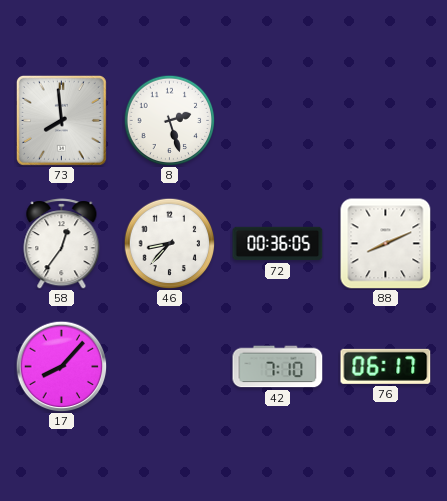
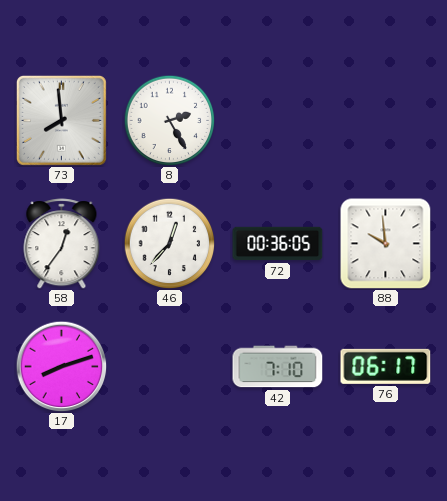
8: 2:27 -> 2:25 (169, 120)
46: 8:37 -> 12:37 (169, 243)
88: 8:11 -> 9:59 (386, 244)
17: 8:07 -> 8:12 (61, 366)
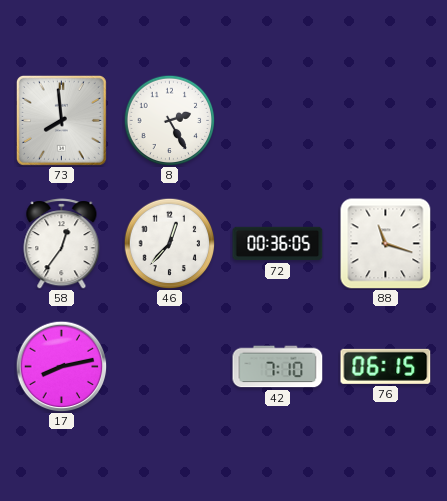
88: 9:59 -> 11:18 (386, 244)
17: 8:12 -> 8:13 (61, 366)
76: 06:17 -> 06:15 (386, 366)
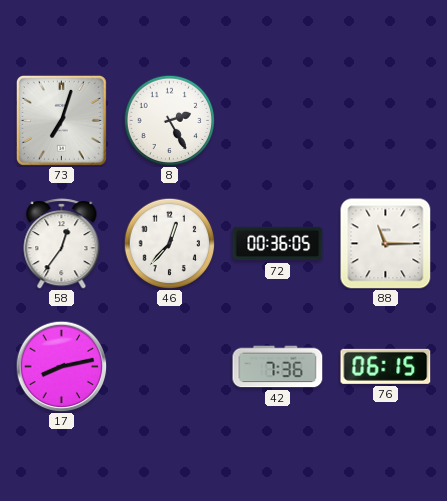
73: 7:59 -> 7:03 (61, 120)
88: 11:18 -> 11:15 (386, 244)
42: 7:10 -> 7:36 (278, 367)
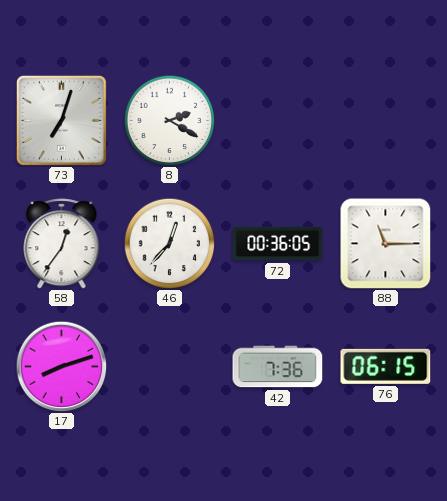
8: 2:25 -> 2:20 (169, 120)
17: 8:13 -> 8:12 (61, 366)
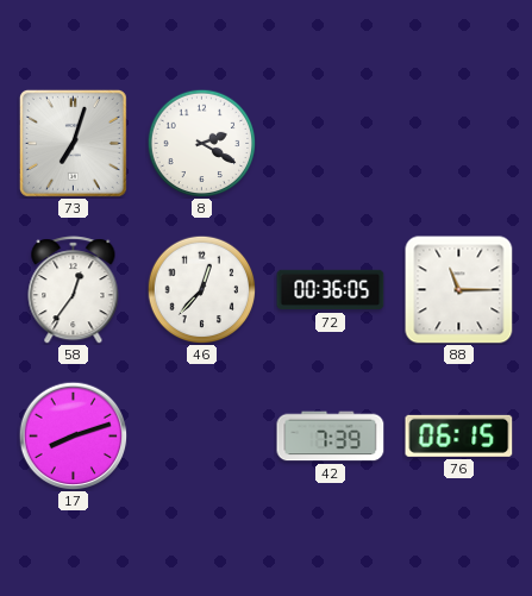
42: 7:36 -> 7:39 (331, 437)
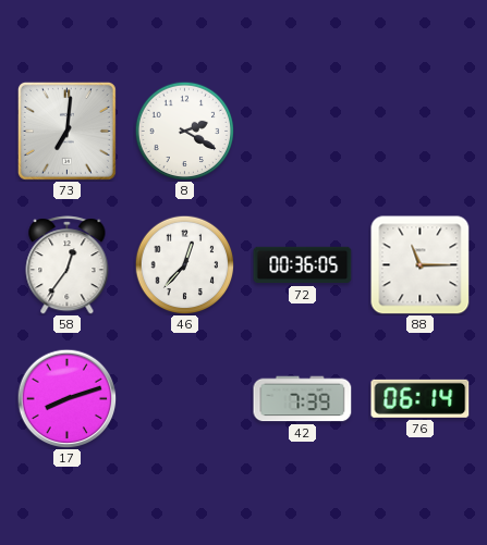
73: 7:03 -> 7:01 (66, 131)
76: 06:15 -> 06:14 (421, 398)
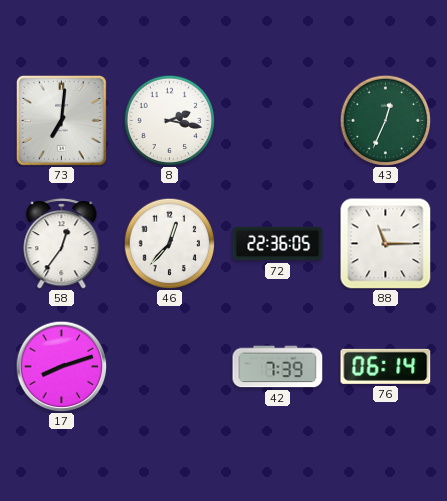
8: 2:20 -> 2:17 (169, 120)
43: none -> 12:34 (385, 120)
72: 00:36 -> 22:36 (278, 244)
